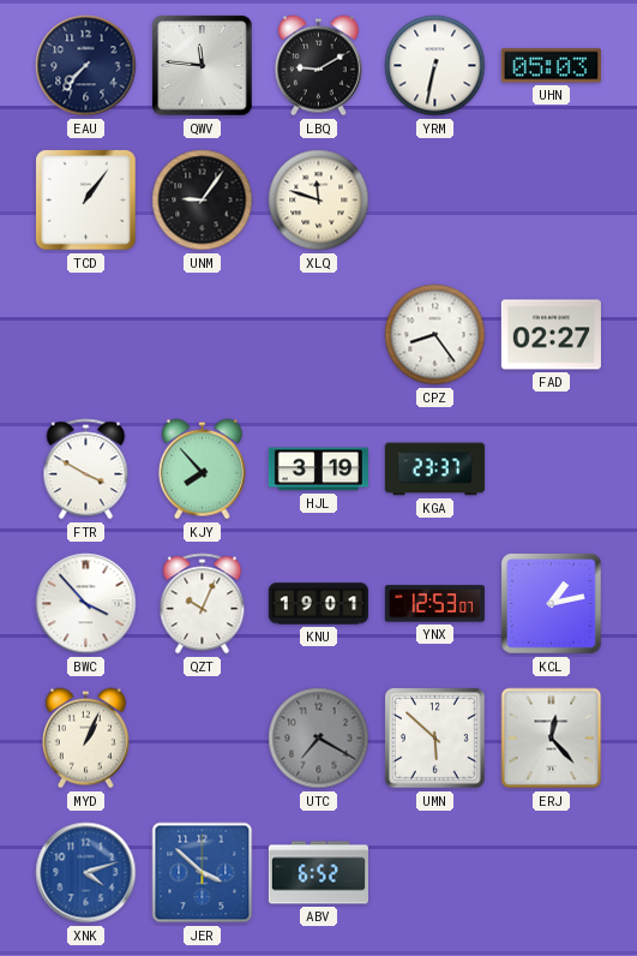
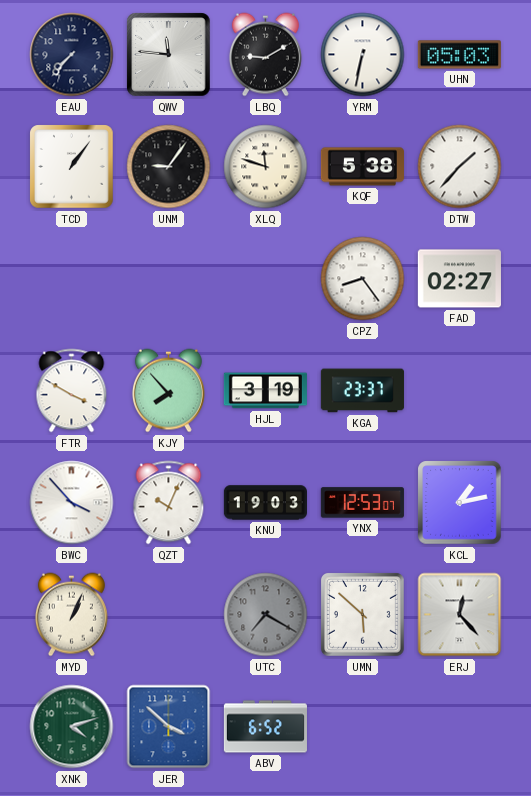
KQF: none -> 5:38 (362, 167)
DTW: none -> 1:37 (460, 167)
KNU: 19:01 -> 19:03 (265, 503)
XNK dial: blue -> green (72, 727)
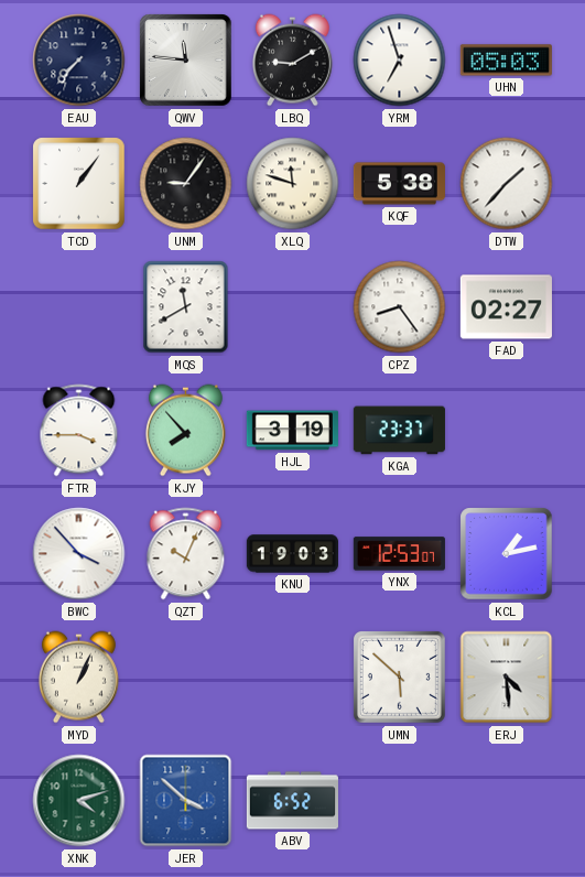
YRM: 6:32 -> 6:57 (400, 61)
MQS: none -> 11:40 (186, 307)
FTR: 3:50 -> 3:45 (79, 431)
UTC: 7:20 -> none (266, 615)
ERJ: 12:23 -> 4:29 (507, 678)
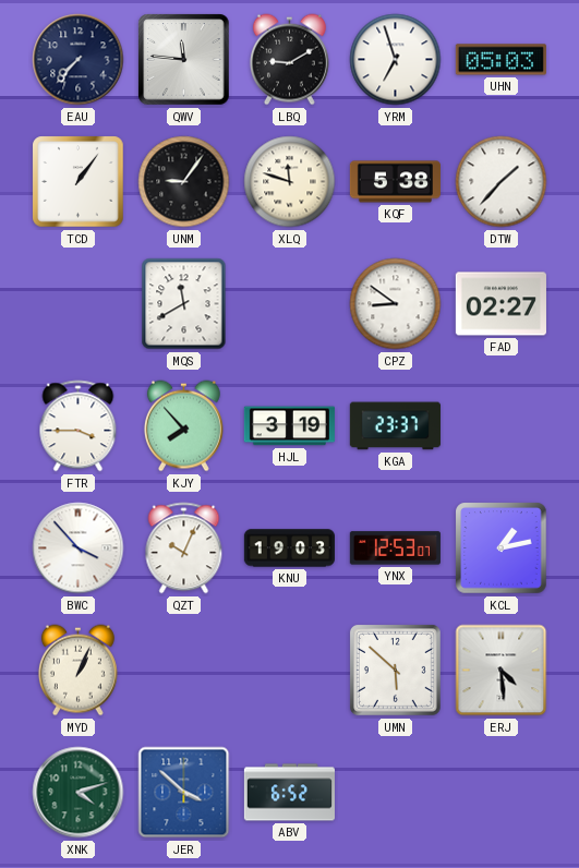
CPZ: 8:24 -> 8:51 (396, 304)
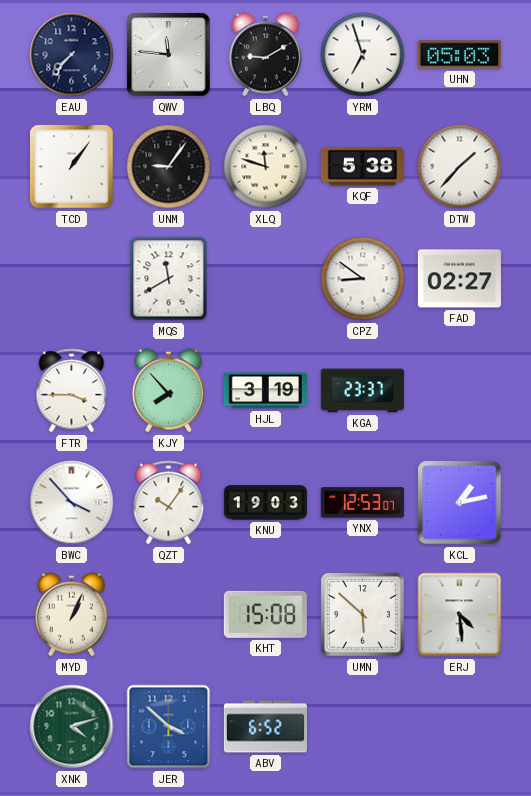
QZT: 10:04 -> 10:06 (169, 503)
KHT: none -> 15:08 (265, 614)
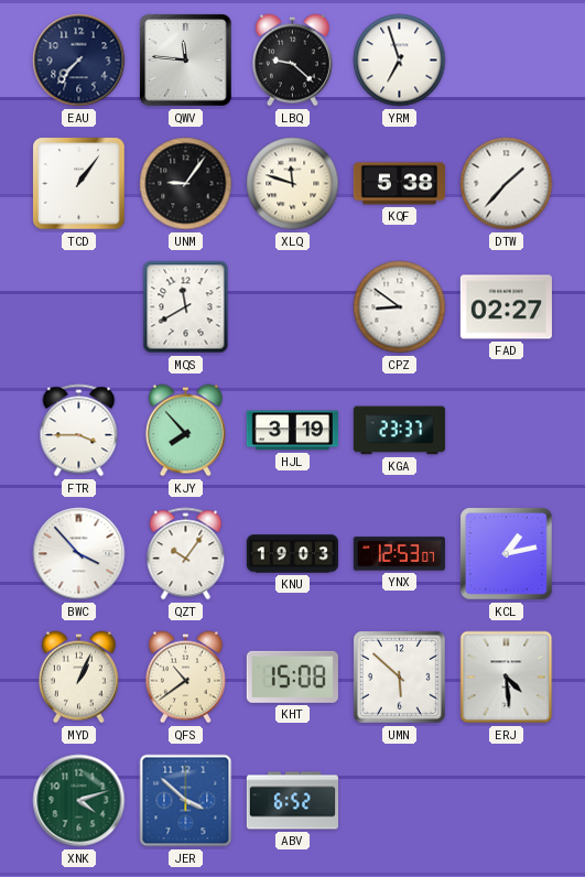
LBQ: 9:10 -> 9:22 (292, 61)
UHN: 05:03 -> none (459, 55)
QFS: none -> 10:39 (185, 678)
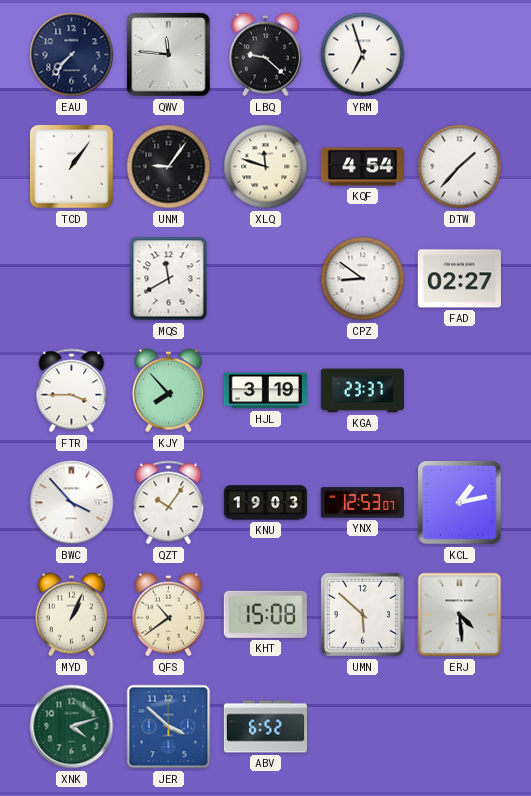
KQF: 5:38 -> 4:54 (362, 167)
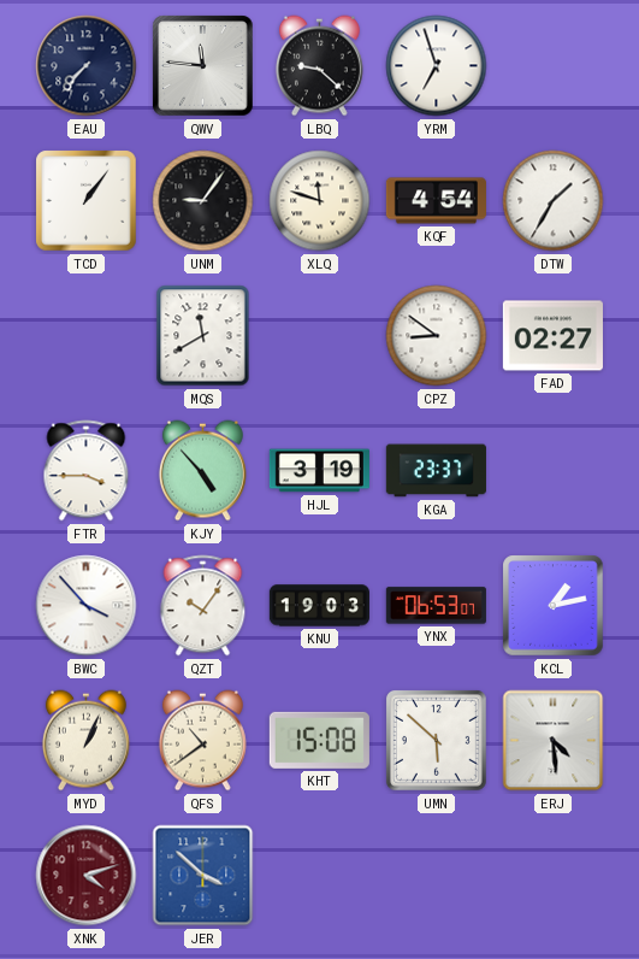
DTW: 1:37 -> 1:35 (554, 201)
KJY: 7:53 -> 4:53 (202, 471)
YNX: 12:53 -> 06:53 (436, 606)
XNK dial: green -> burgundy (87, 876)
ABV: 6:52 -> none (265, 727)
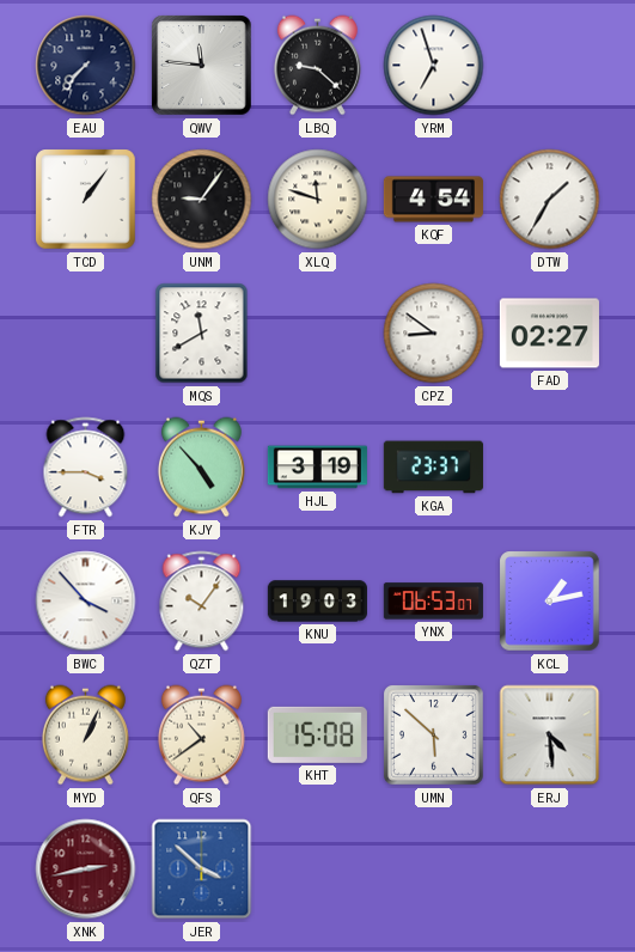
XNK: 4:12 -> 2:43 (86, 869)
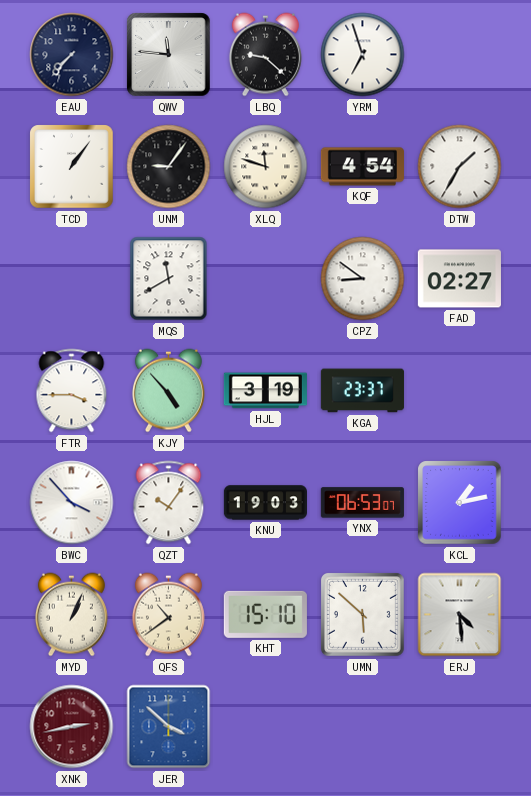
KHT: 15:08 -> 15:10 (265, 614)
